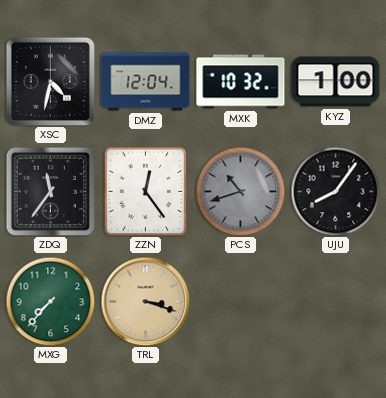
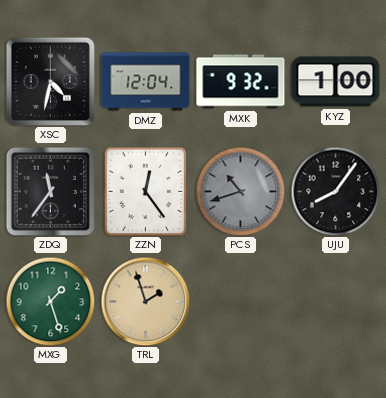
MXK: 10:32 -> 9:32 (241, 82)
MXG: 7:37 -> 1:27 (50, 301)
TRL: 3:18 -> 1:57 (145, 301)
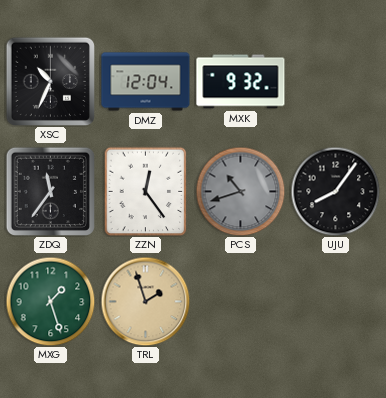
XSC: 4:32 -> 10:34 (50, 81)
KYZ: 1:00 -> none (336, 82)
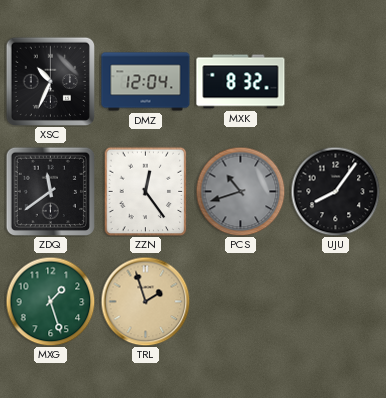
MXK: 9:32 -> 8:32 (241, 82)
ZDQ: 11:36 -> 11:39 (50, 191)
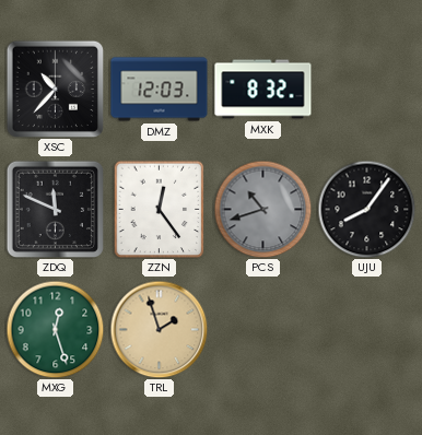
XSC: 10:34 -> 10:37 (55, 89)
DMZ: 12:04 -> 12:03 (160, 90)
ZDQ: 11:39 -> 11:49 (55, 209)
MXG: 1:27 -> 12:27 (55, 329)
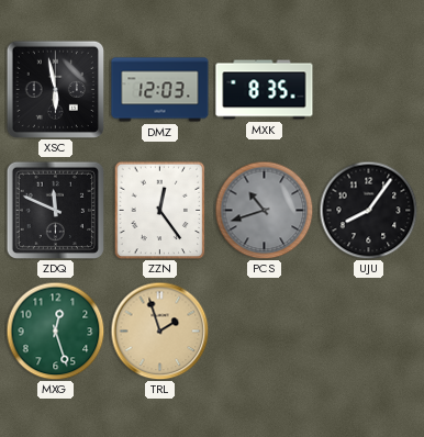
XSC: 10:37 -> 5:58 (55, 89)
MXK: 8:32 -> 8:35 (265, 90)
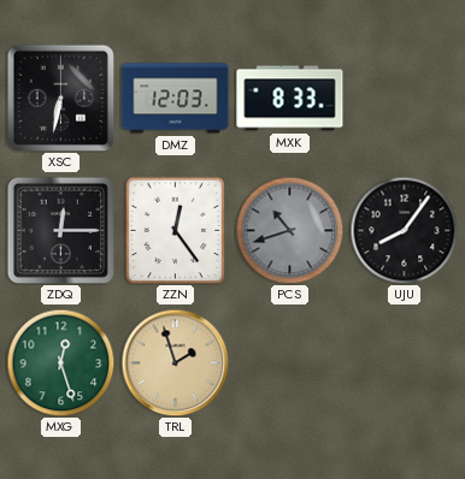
XSC: 5:58 -> 6:32 (60, 97)
MXK: 8:35 -> 8:33 (290, 99)
ZDQ: 11:49 -> 12:15 (60, 230)
